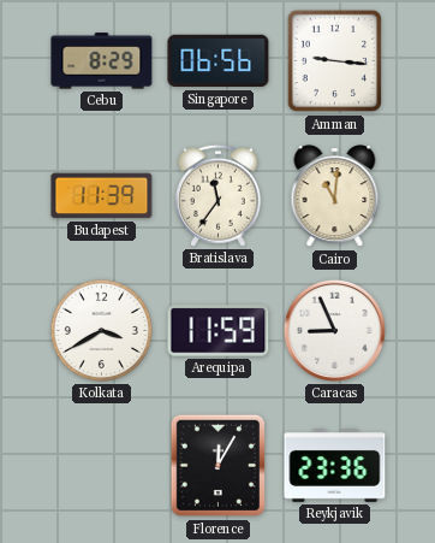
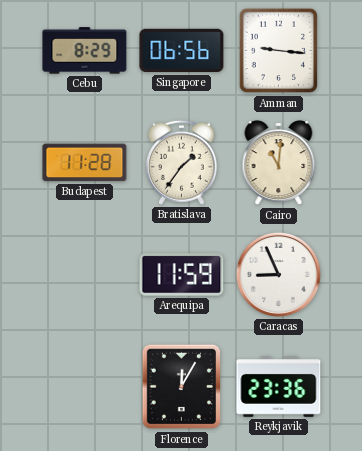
Budapest: 11:39 -> 11:28 (85, 163)
Bratislava: 11:36 -> 1:36 (181, 162)
Kolkata: 3:40 -> none (101, 330)
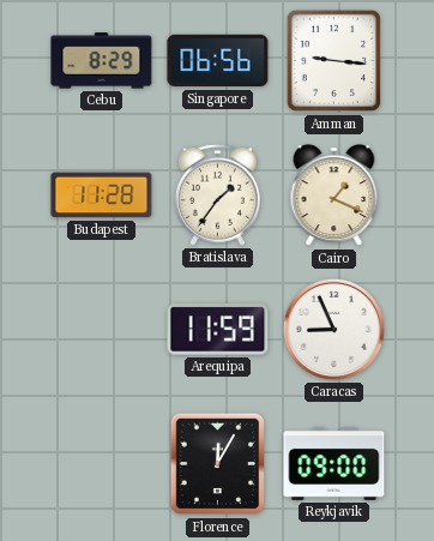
Cairo: 11:01 -> 1:19 (334, 196)
Reykjavik: 23:36 -> 09:00 (334, 463)
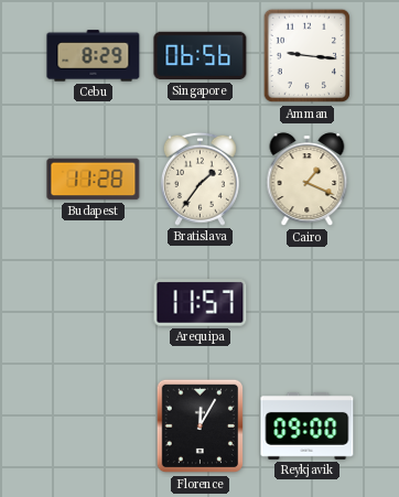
Arequipa: 11:59 -> 11:57 (201, 303)
Caracas: 8:56 -> none (333, 329)
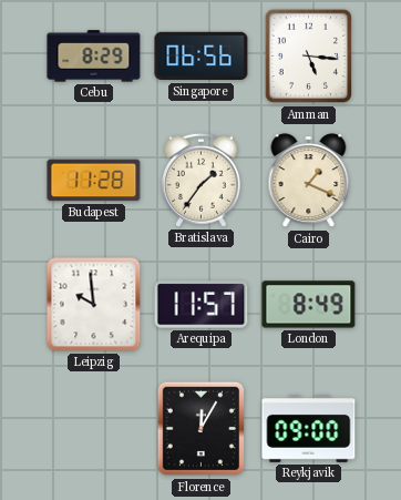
Amman: 9:16 -> 5:16 (308, 57)
Leipzig: none -> 9:59 (94, 305)
London: none -> 8:49 (309, 305)
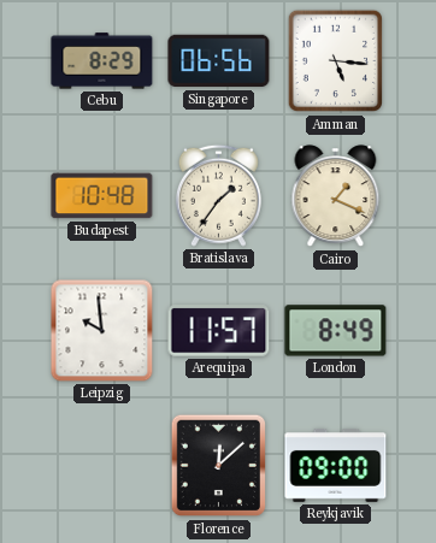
Budapest: 11:28 -> 10:48 (102, 196)
Florence: 12:05 -> 12:08 (219, 466)
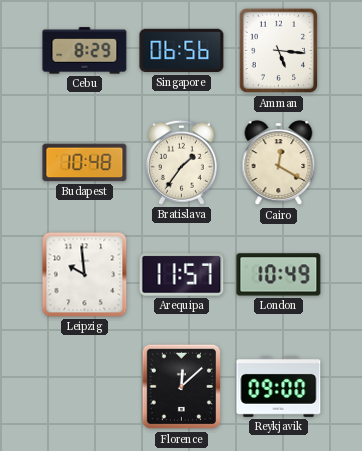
Cairo: 1:19 -> 12:20 (279, 163)
London: 8:49 -> 10:49 (279, 275)
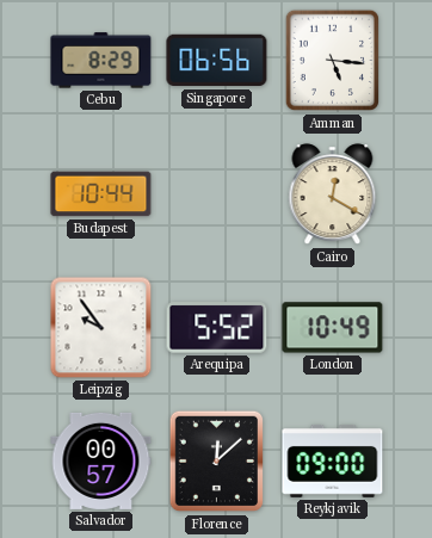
Budapest: 10:48 -> 10:44 (101, 194)
Bratislava: 1:36 -> none (181, 162)
Leipzig: 9:59 -> 9:54 (101, 328)
Arequipa: 11:57 -> 5:52 (217, 328)
Salvador: none -> 00:57 (101, 460)
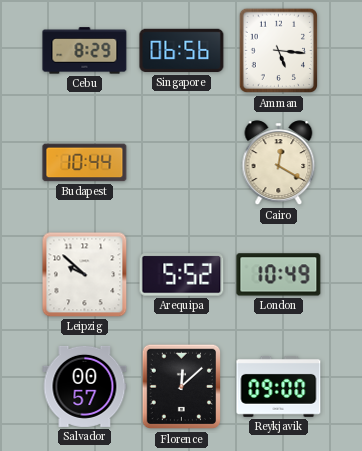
Leipzig: 9:54 -> 9:52 (85, 275)
